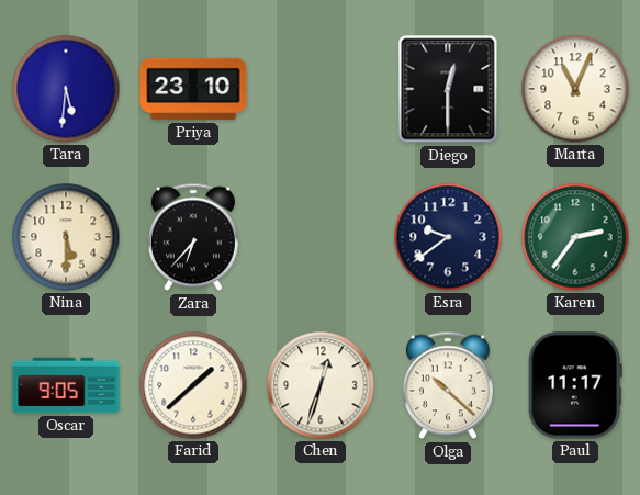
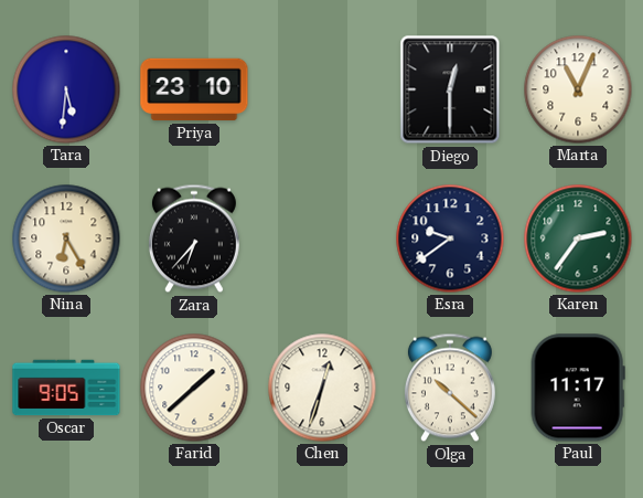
Nina: 5:30 -> 6:25 (66, 239)
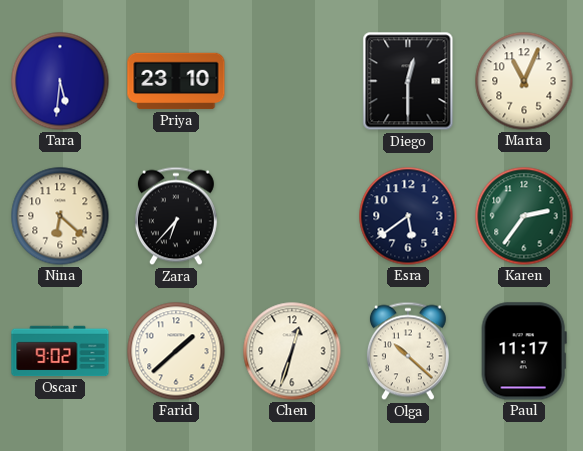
Nina: 6:25 -> 6:22 (60, 216)
Esra: 9:39 -> 5:39 (408, 216)
Oscar: 9:05 -> 9:02 (60, 351)
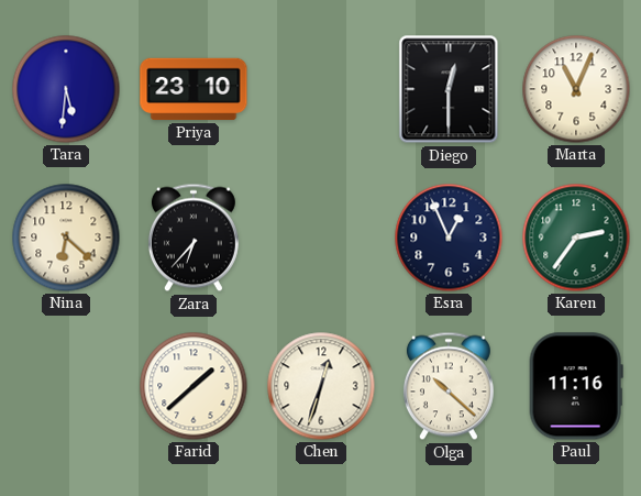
Esra: 5:39 -> 12:56 (449, 238)
Oscar: 9:02 -> none (60, 351)
Paul: 11:17 -> 11:16 (576, 386)
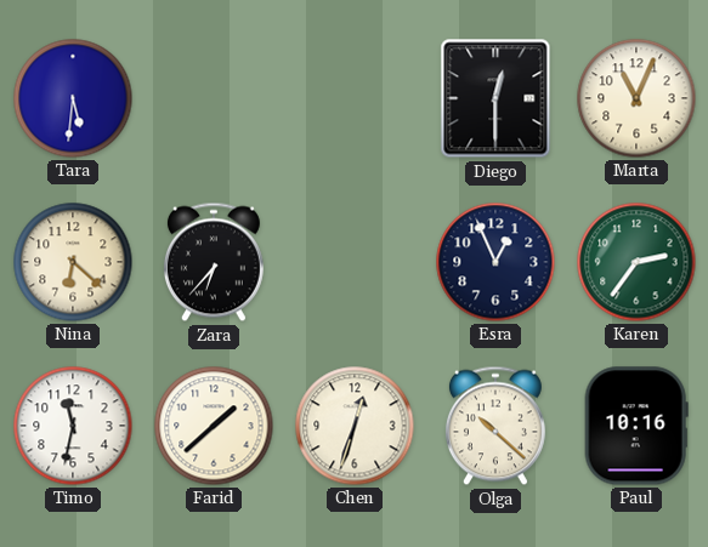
Priya: 23:10 -> none (194, 89)
Timo: none -> 11:32 (73, 426)
Paul: 11:16 -> 10:16 (636, 426)
